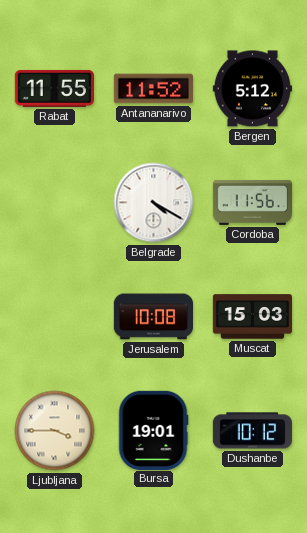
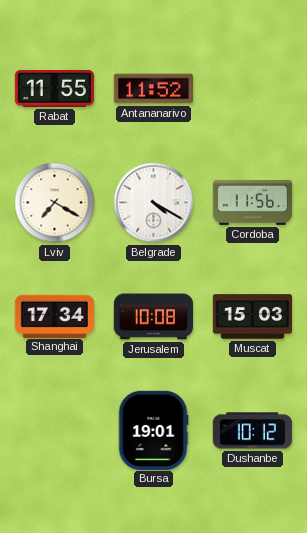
Bergen: 5:12 -> none (252, 89)
Lviv: none -> 7:20 (55, 203)
Shanghai: none -> 17:34 (54, 316)
Ljubljana: 3:45 -> none (55, 431)
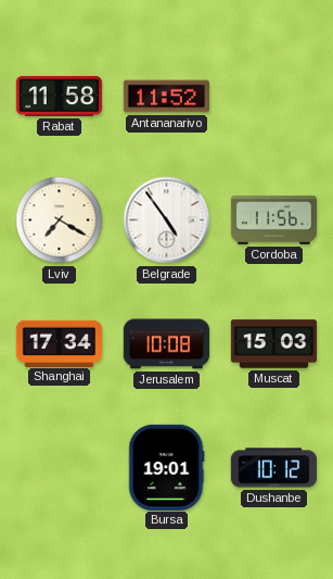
Rabat: 11:55 -> 11:58 (59, 96)
Belgrade: 4:20 -> 4:54 (167, 221)
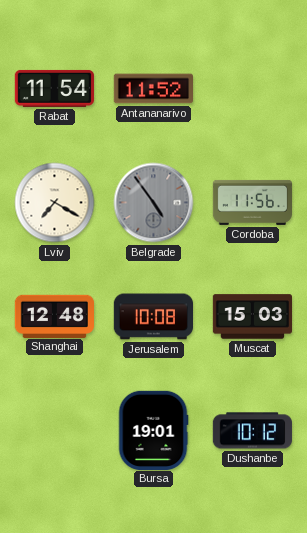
Rabat: 11:58 -> 11:54 (54, 88)
Belgrade dial: white -> grey (154, 203)
Shanghai: 17:34 -> 12:48 (54, 316)
